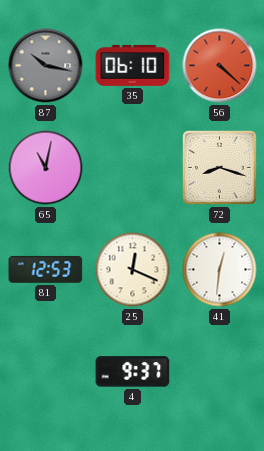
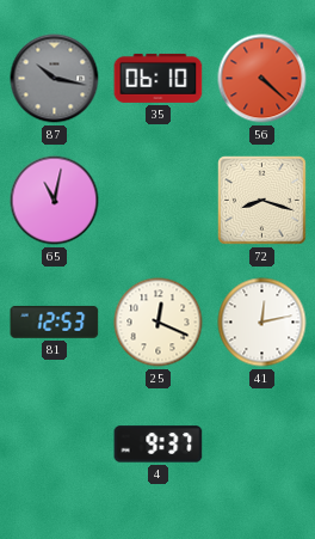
41: 12:31 -> 12:13 (262, 323)
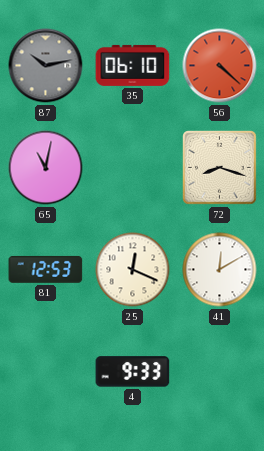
87: 10:17 -> 10:13 (46, 66)
41: 12:13 -> 12:10 (220, 270)
4: 9:37 -> 9:33 (133, 372)
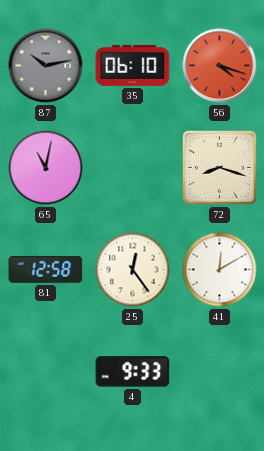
56: 4:22 -> 4:18 (220, 66)
81: 12:53 -> 12:58 (46, 269)
25: 12:19 -> 12:24 (133, 270)
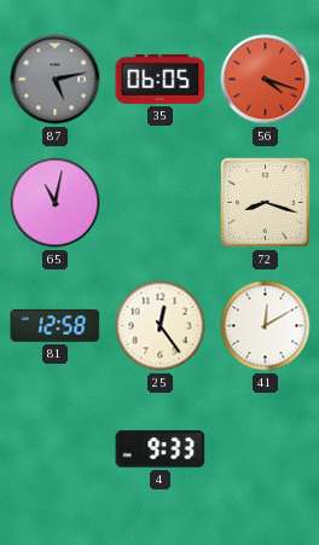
87: 10:13 -> 5:13 (56, 80)
35: 06:10 -> 06:05 (161, 79)
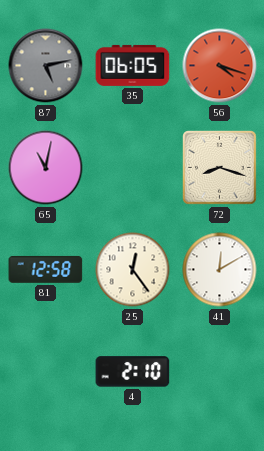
4: 9:33 -> 2:10 (133, 372)
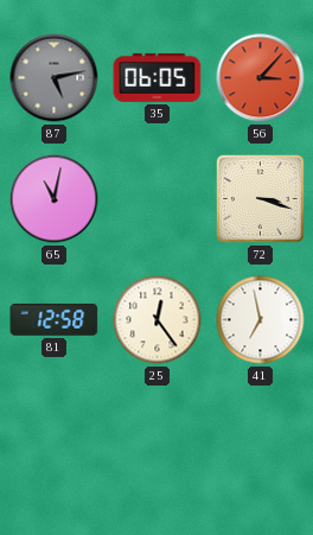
56: 4:18 -> 3:07 (261, 78)
72: 8:18 -> 3:18 (261, 199)
41: 12:10 -> 6:58 (261, 320)
4: 2:10 -> none (133, 372)
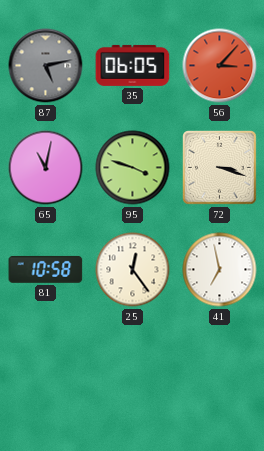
95: none -> 3:48 (133, 168)
81: 12:58 -> 10:58 (46, 269)
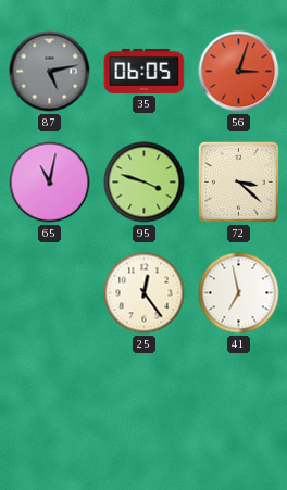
56: 3:07 -> 3:03 (239, 72)
72: 3:18 -> 3:22 (239, 183)
81: 10:58 -> none (46, 269)
